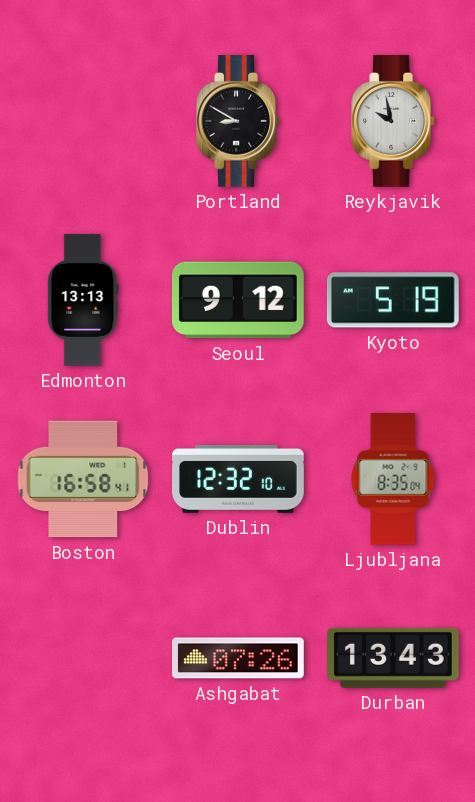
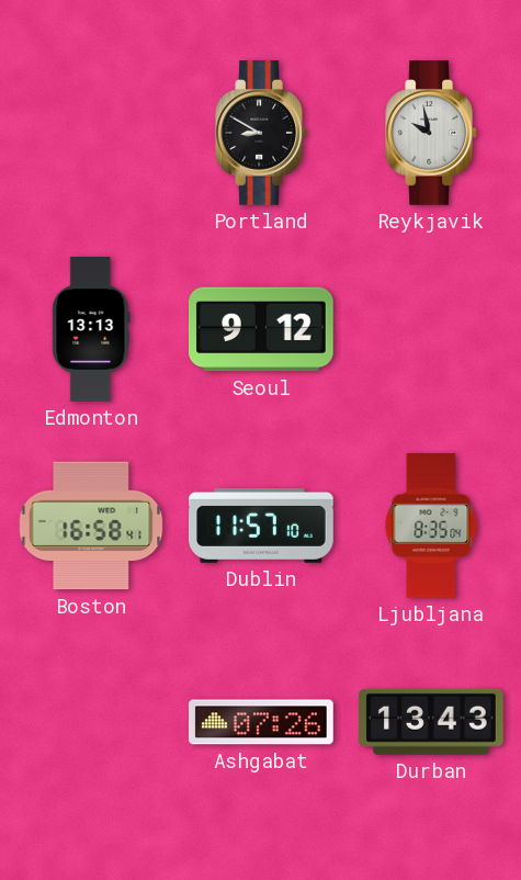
Kyoto: 5:19 -> none (393, 300)
Dublin: 12:32 -> 11:57 (261, 526)
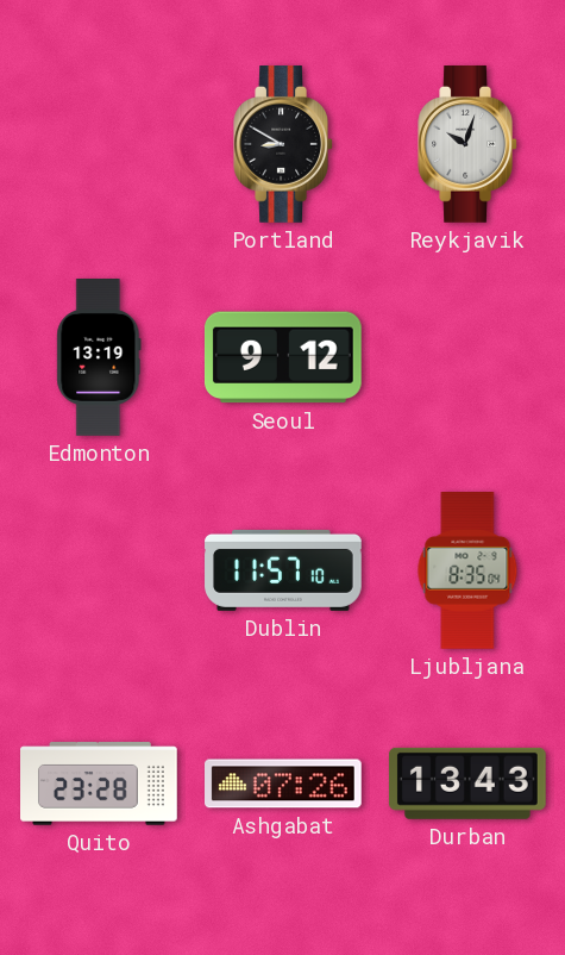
Reykjavik: 9:58 -> 10:03 (467, 145)
Edmonton: 13:13 -> 13:19 (99, 358)
Boston: 16:58 -> none (91, 526)
Quito: none -> 23:28 (100, 784)
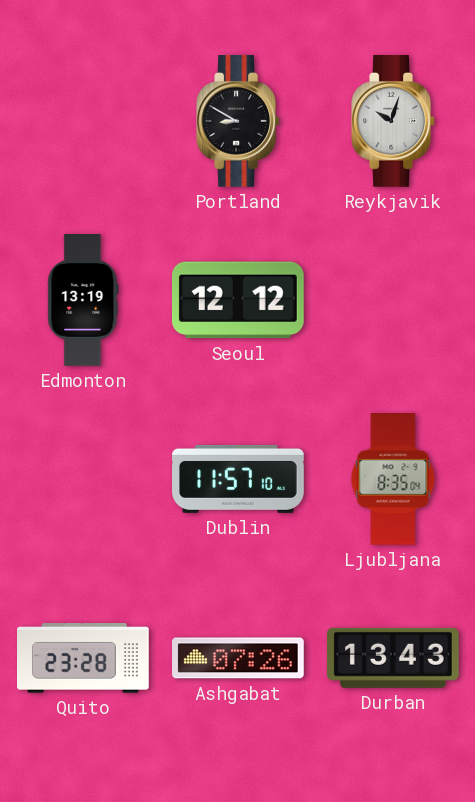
Seoul: 9:12 -> 12:12 (238, 300)
